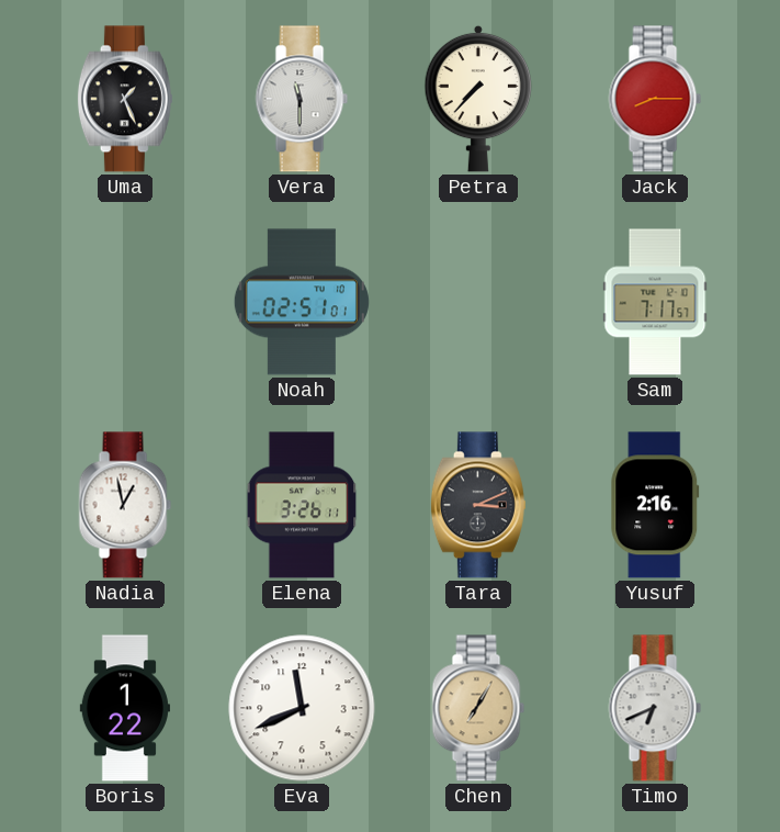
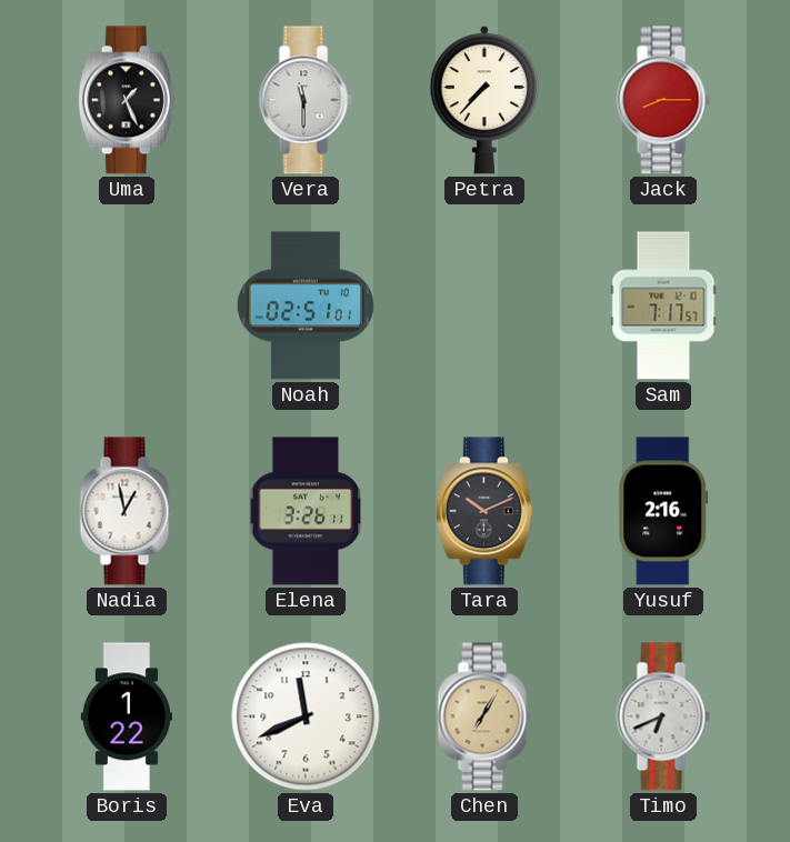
Tara: 3:11 -> 10:11 (484, 511)
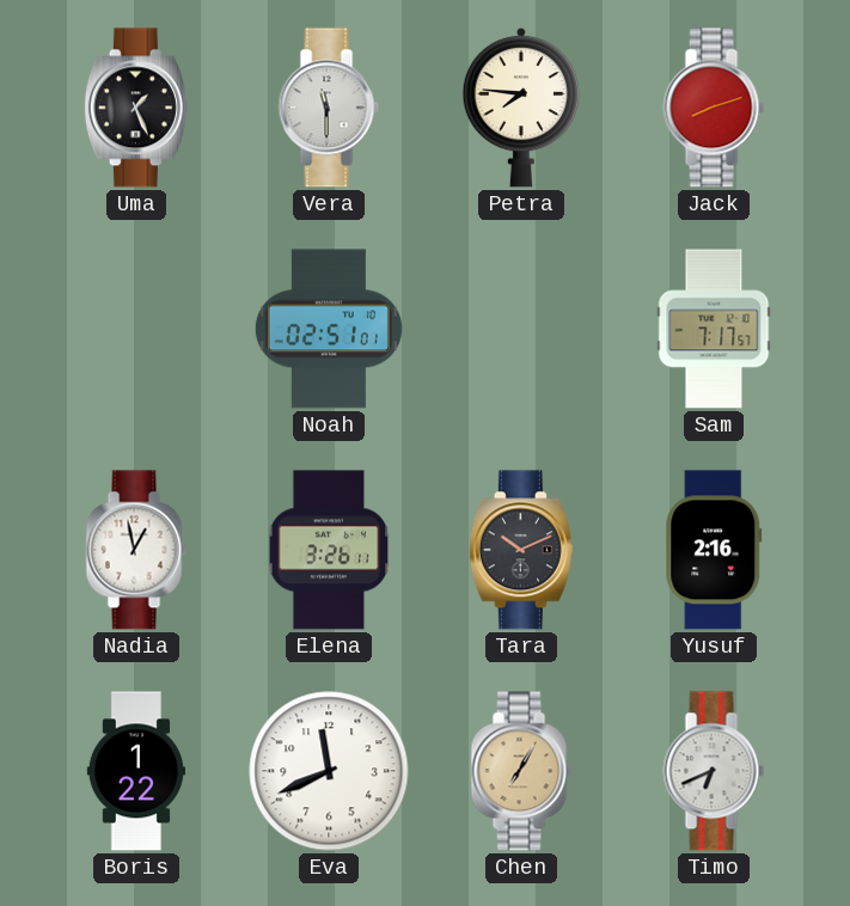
Petra: 7:37 -> 7:46 (521, 108)
Jack: 8:15 -> 8:12 (714, 108)
